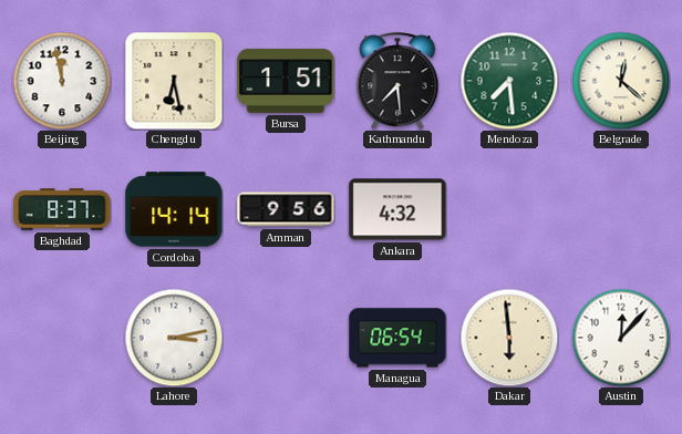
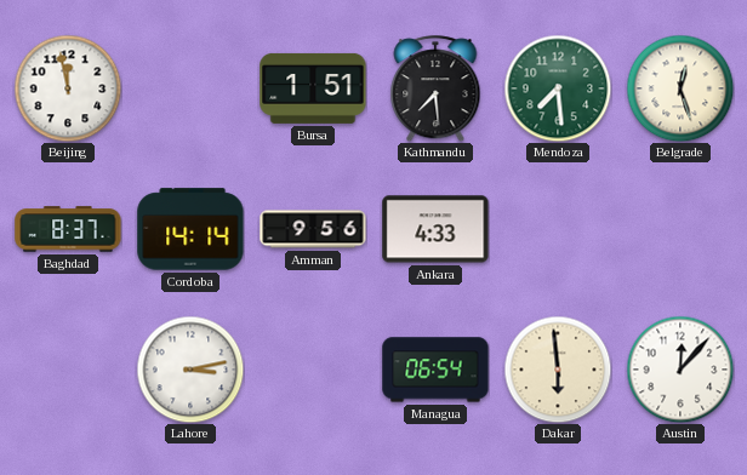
Chengdu: 6:28 -> none (174, 81)
Belgrade: 12:22 -> 12:27 (680, 88)
Ankara: 4:32 -> 4:33 (435, 229)
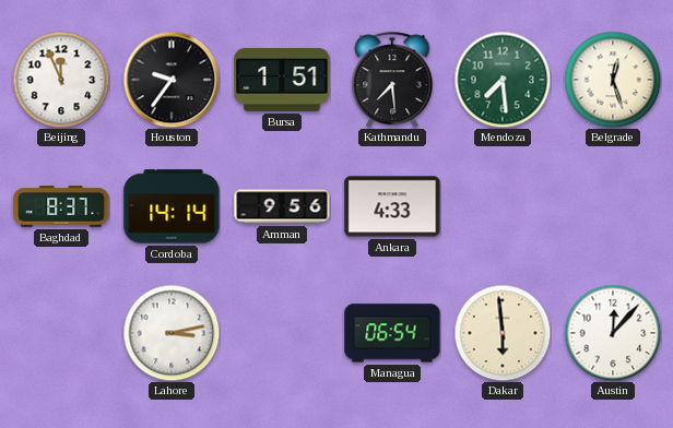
Beijing: 11:58 -> 11:56 (61, 80)
Houston: none -> 9:36 (172, 80)
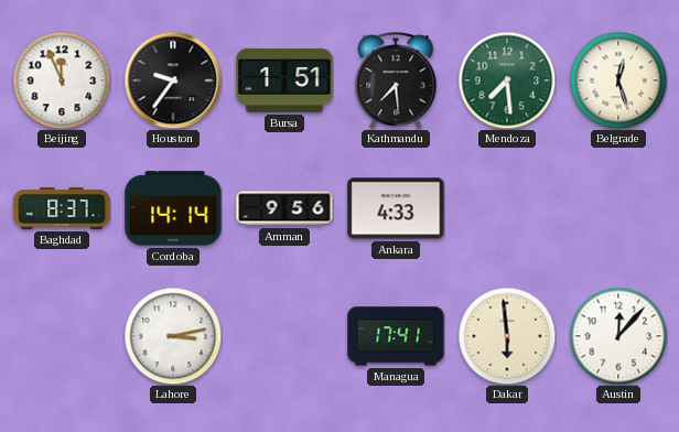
Managua: 06:54 -> 17:41 (396, 336)
